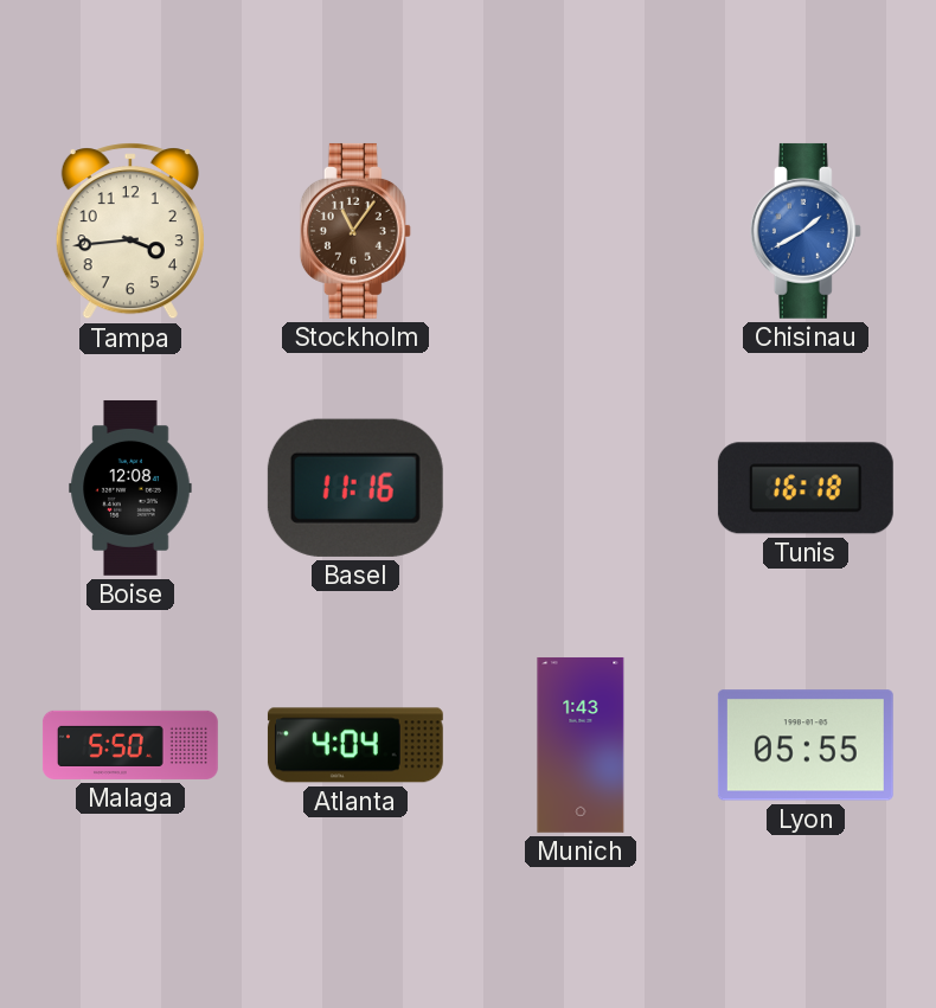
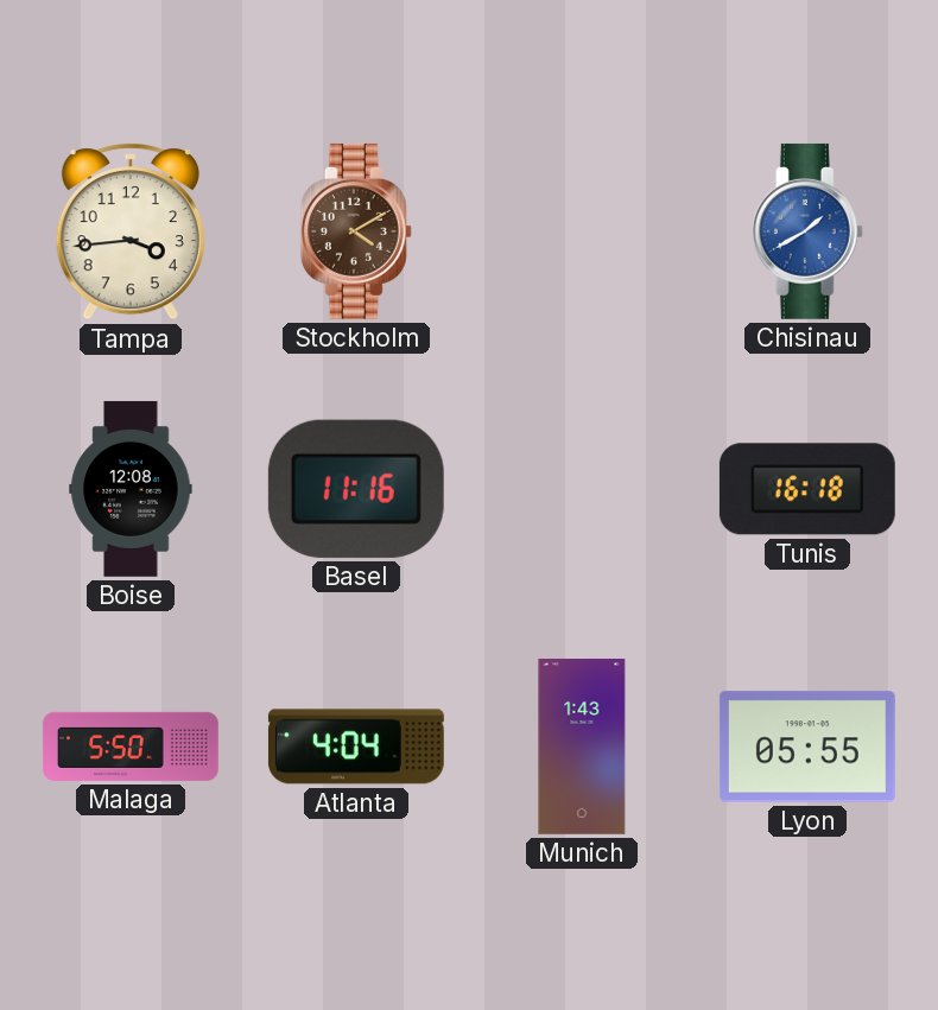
Stockholm: 11:06 -> 4:10 (356, 231)
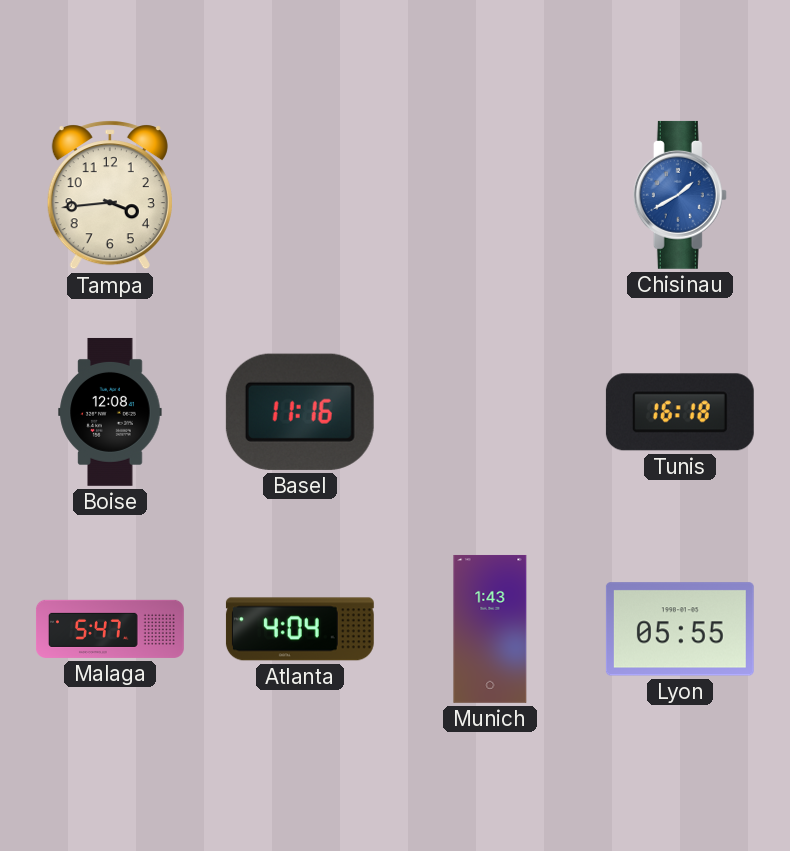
Stockholm: 4:10 -> none (356, 231)
Malaga: 5:50 -> 5:47 (110, 629)
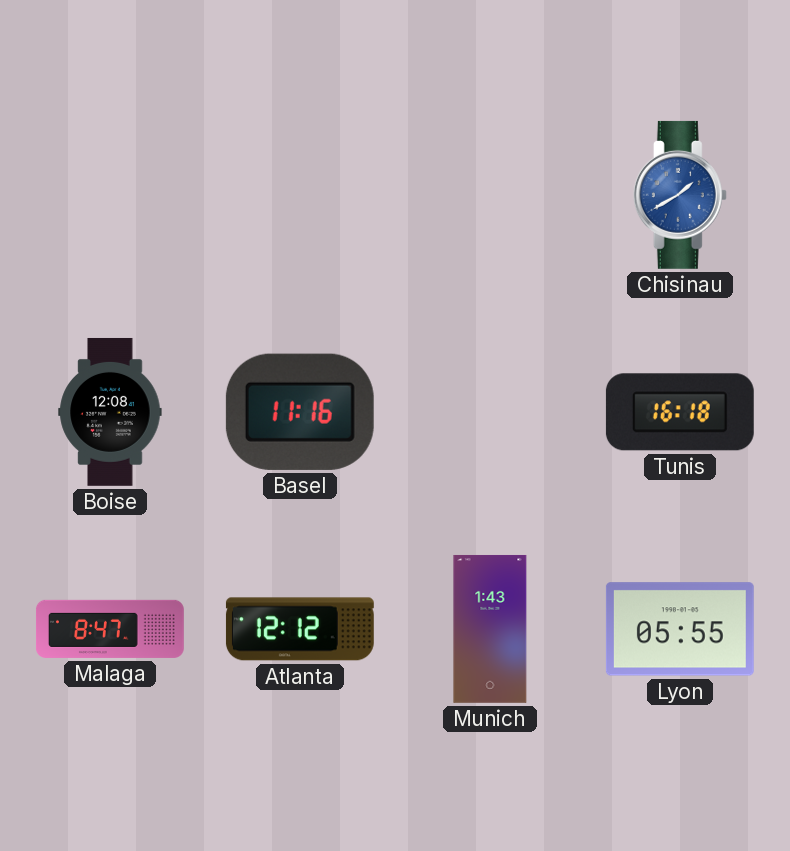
Tampa: 3:44 -> none (110, 195)
Malaga: 5:47 -> 8:47 (110, 629)
Atlanta: 4:04 -> 12:12 (300, 629)
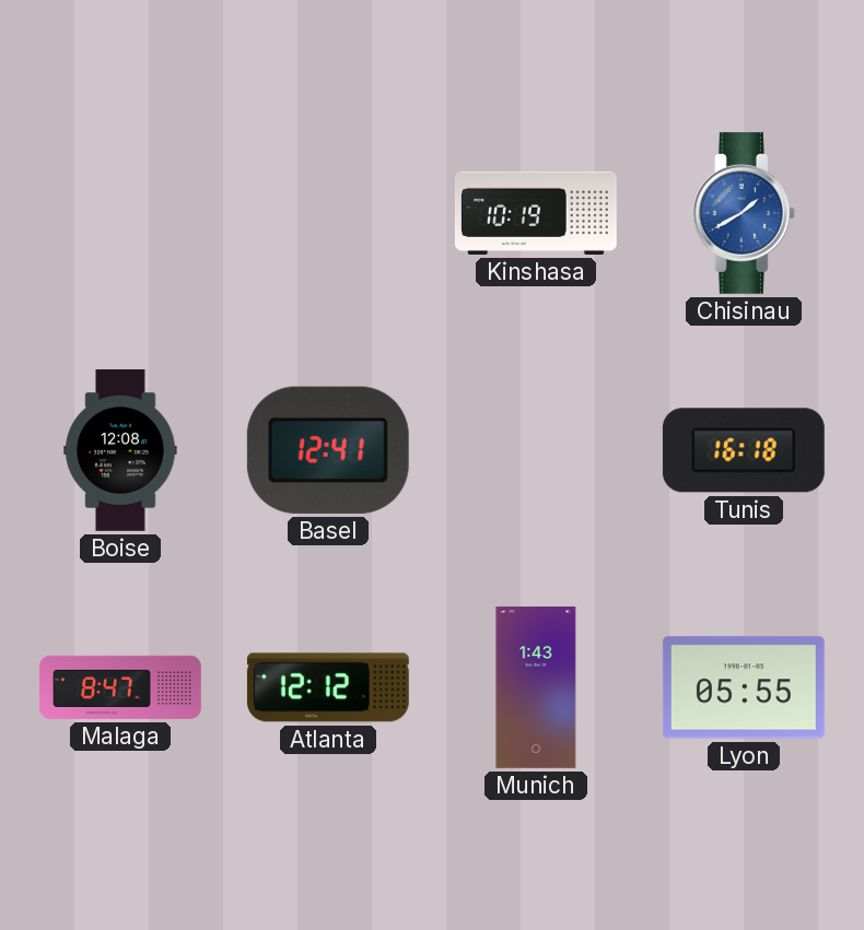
Kinshasa: none -> 10:19 (536, 213)
Basel: 11:16 -> 12:41 (328, 450)
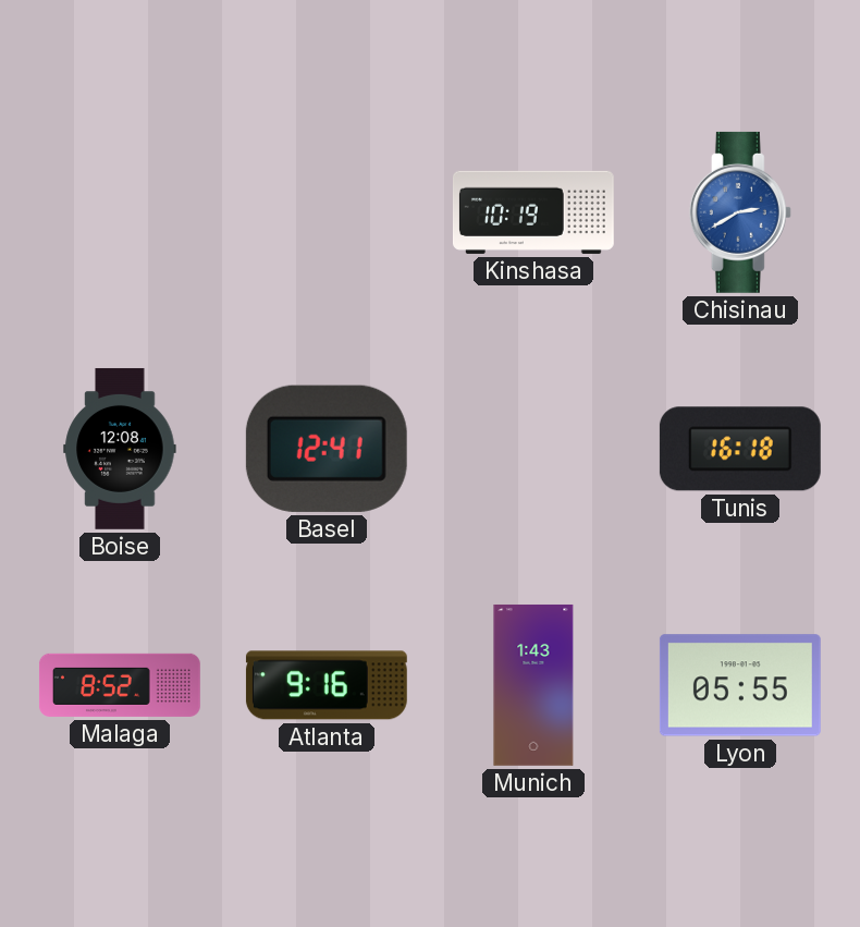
Chisinau: 1:40 -> 2:40 (740, 212)
Malaga: 8:47 -> 8:52 (120, 685)
Atlanta: 12:12 -> 9:16 (327, 685)
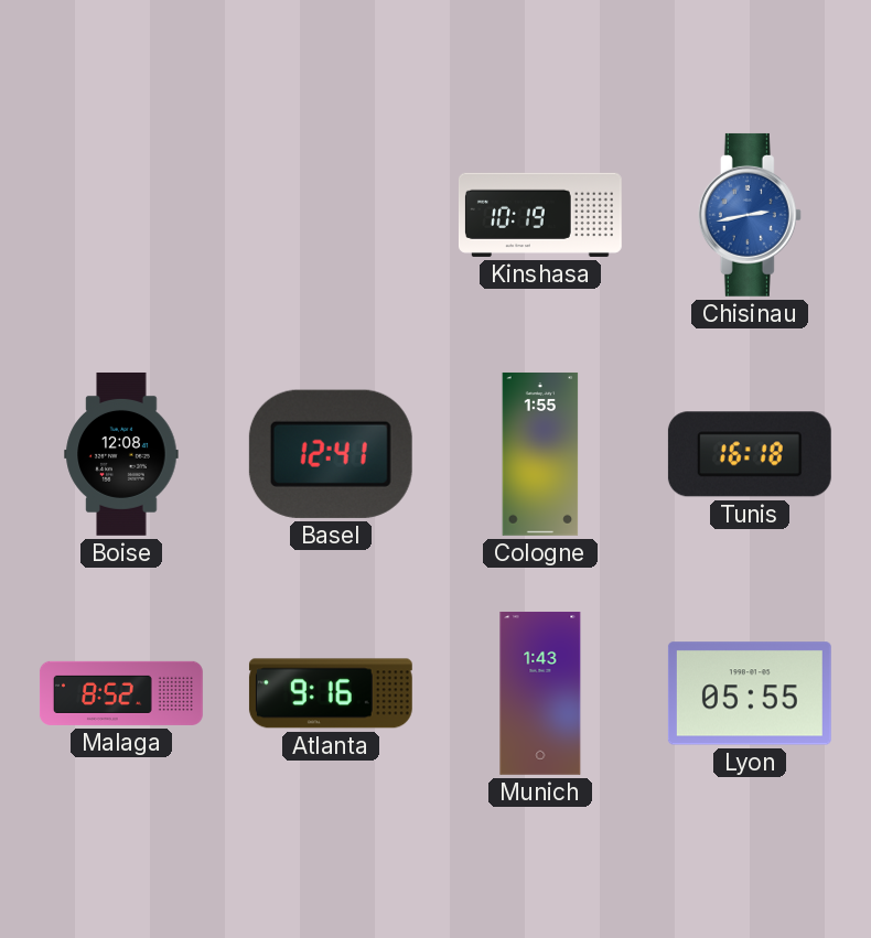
Chisinau: 2:40 -> 2:43 (750, 215)
Cologne: none -> 1:55 (540, 454)
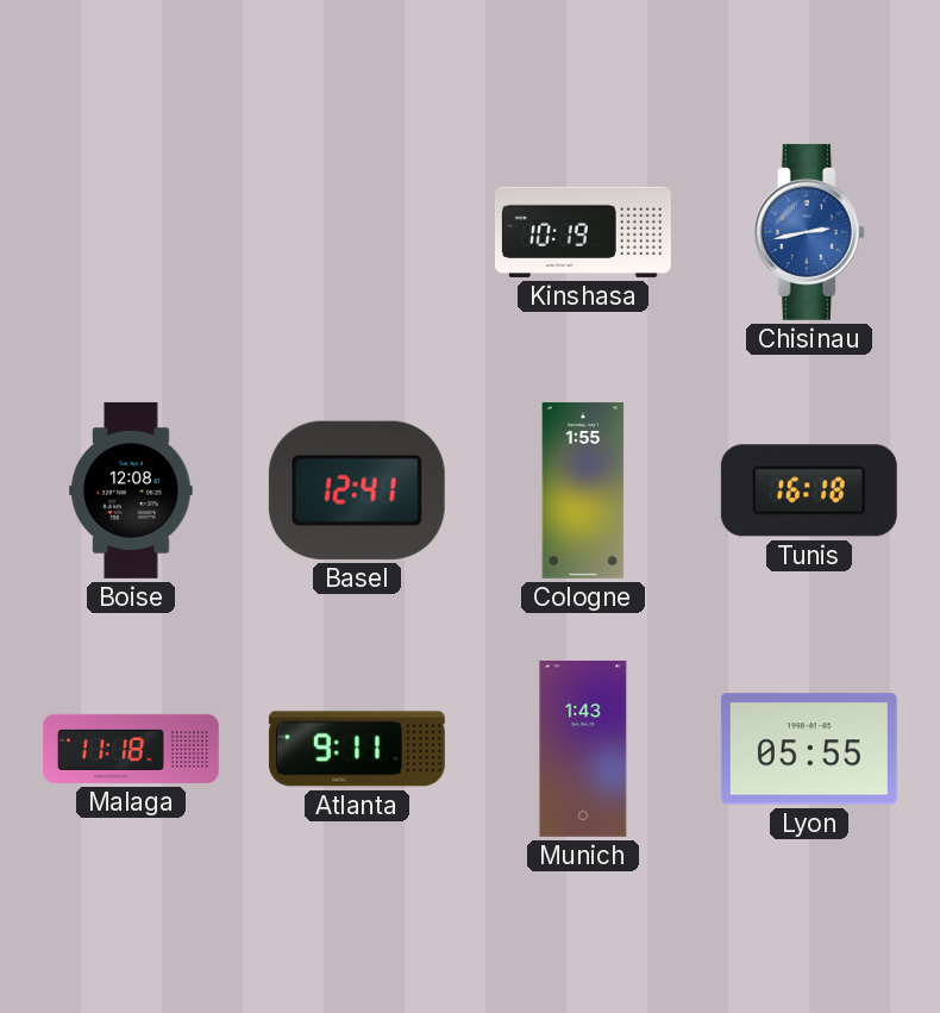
Malaga: 8:52 -> 11:18 (131, 749)
Atlanta: 9:16 -> 9:11 (357, 749)
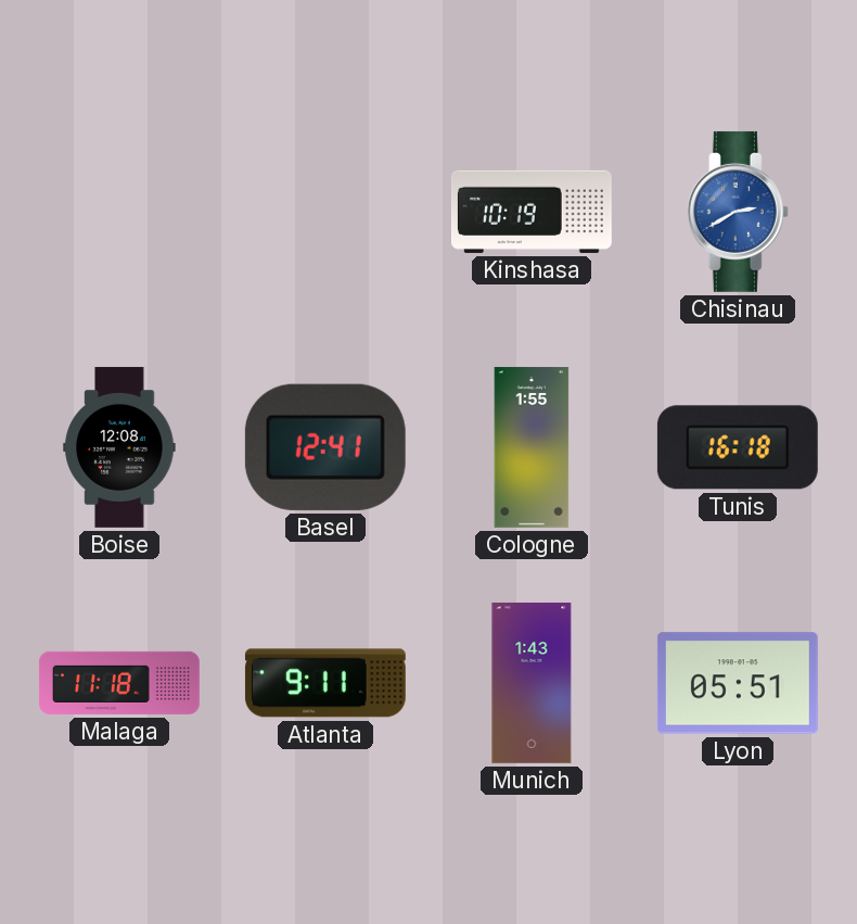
Chisinau: 2:43 -> 2:40 (738, 212)
Lyon: 05:55 -> 05:51 (738, 683)
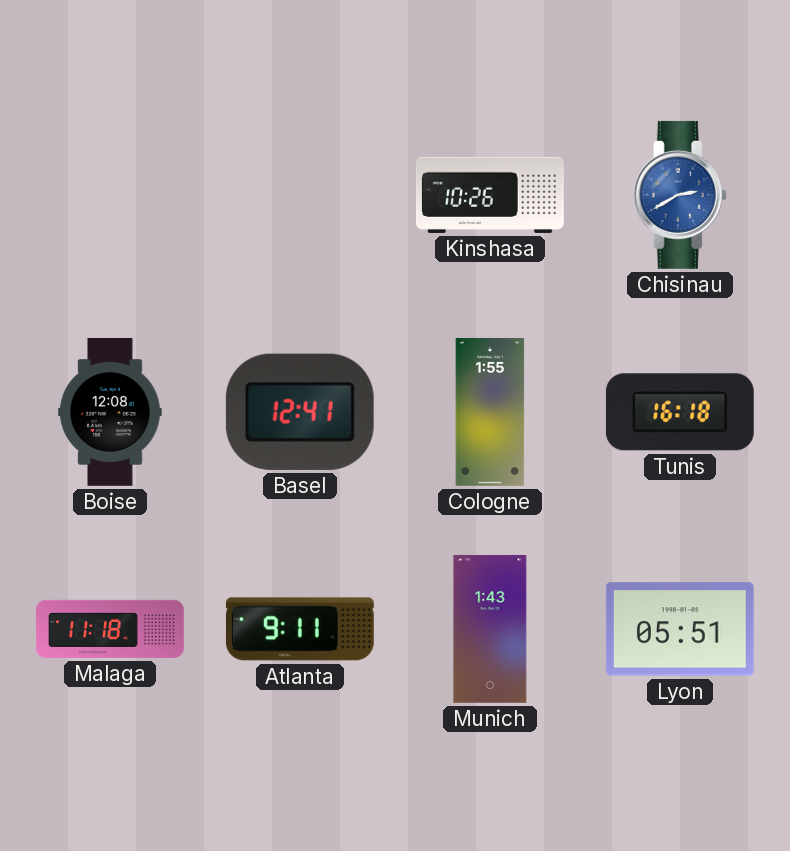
Kinshasa: 10:19 -> 10:26 (490, 195)
